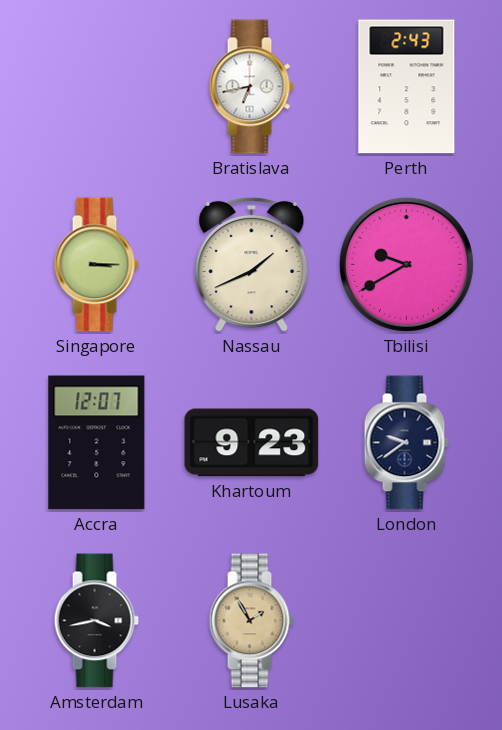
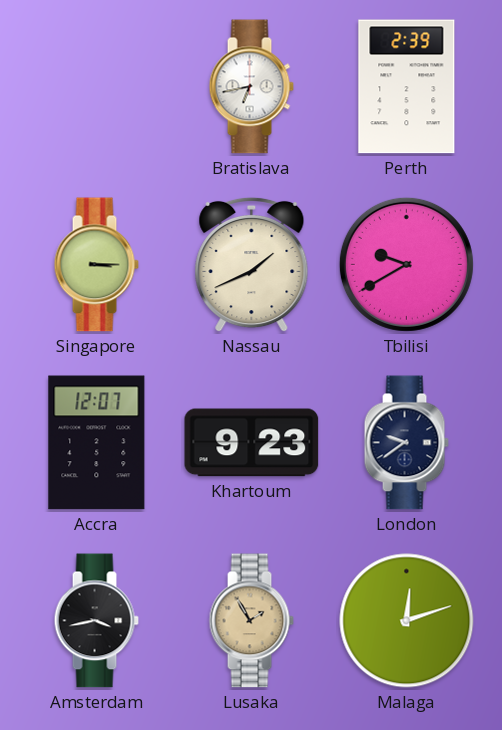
Perth: 2:43 -> 2:39 (407, 87)
Malaga: none -> 12:12 (407, 621)
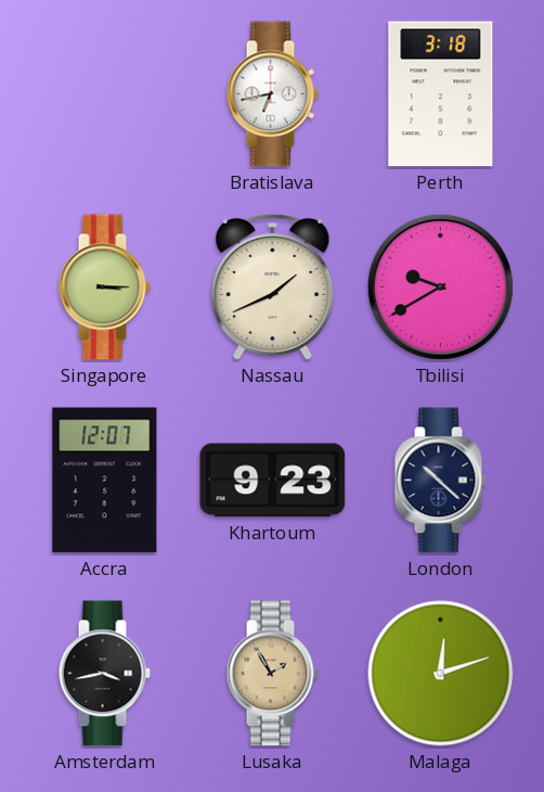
Perth: 2:39 -> 3:18 (441, 94)
London: 9:39 -> 10:22 (440, 481)
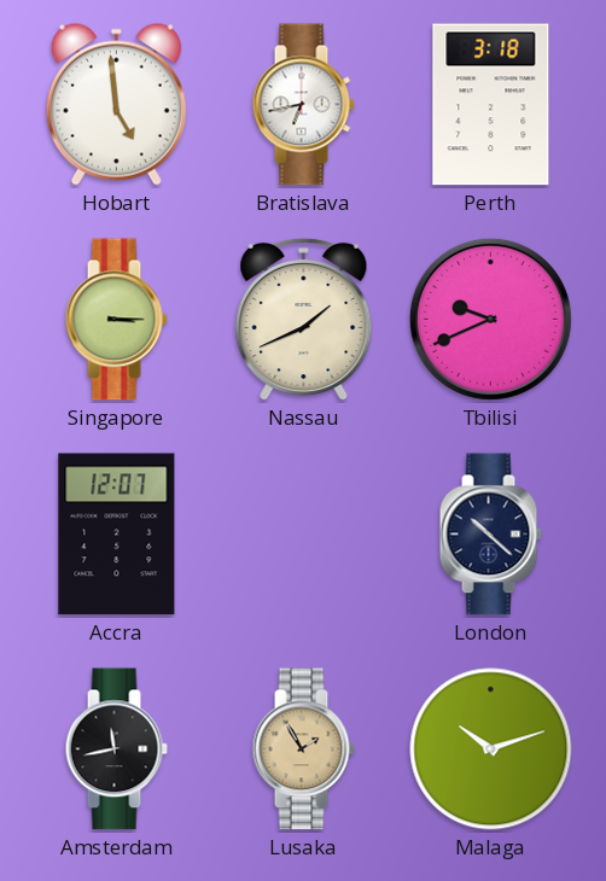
Hobart: none -> 4:59 (116, 104)
Tbilisi: 9:40 -> 9:41 (490, 319)
Khartoum: 9:23 -> none (273, 481)
Amsterdam: 3:43 -> 11:43 (116, 749)
Malaga: 12:12 -> 10:12 (491, 749)
